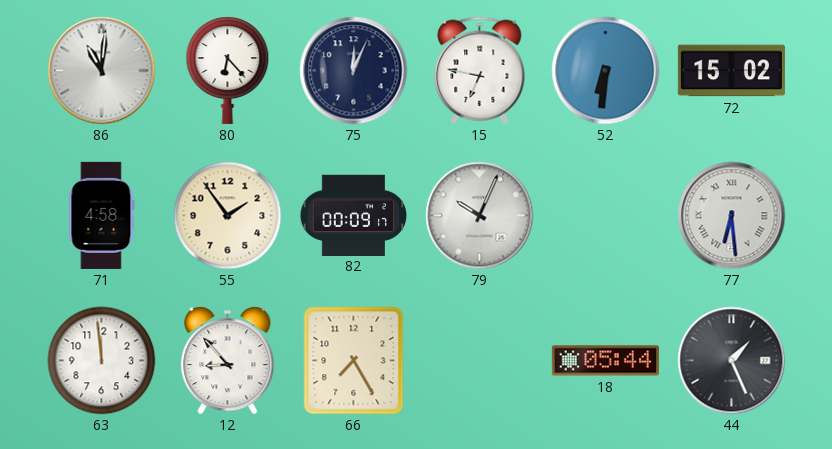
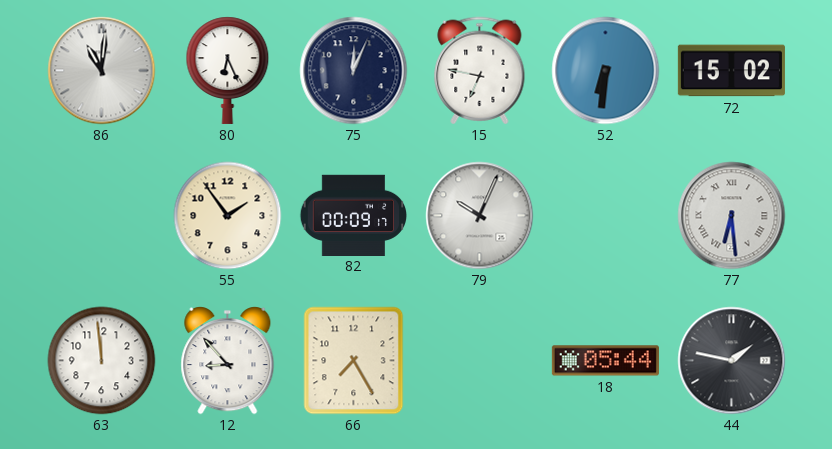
80: 6:23 -> 6:26 (228, 70)
71: 4:58 -> none (102, 215)
44: 1:26 -> 1:47 (732, 361)
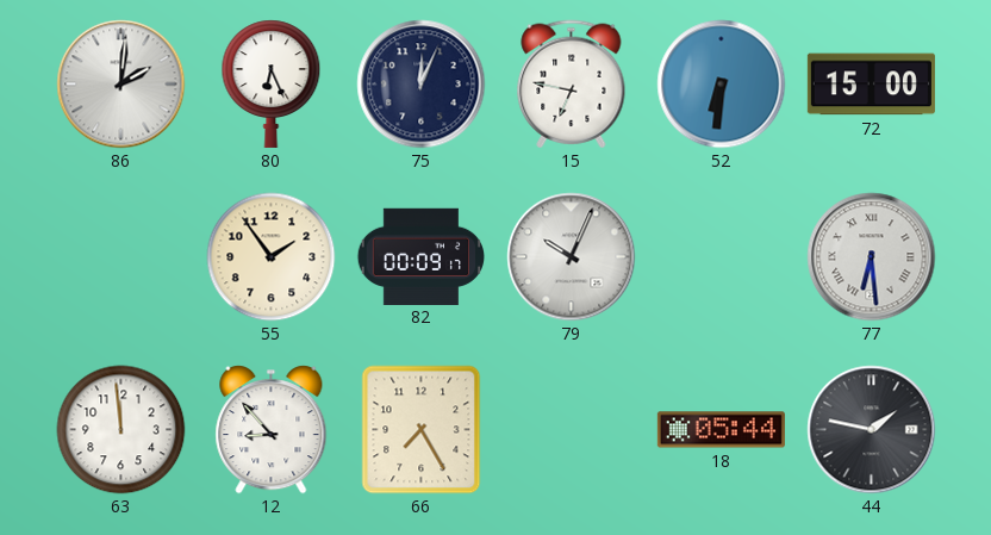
86: 11:01 -> 2:01 (121, 85)
72: 15:02 -> 15:00 (871, 85)
